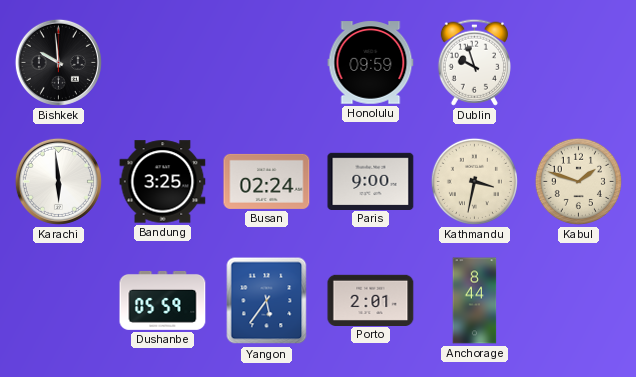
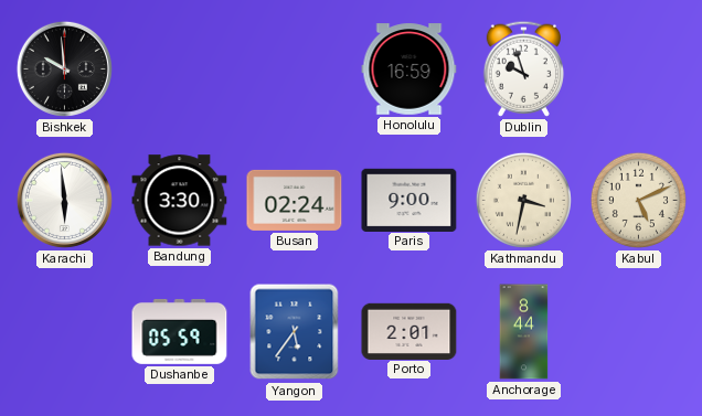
Honolulu: 09:59 -> 16:59 (410, 70)
Bandung: 3:25 -> 3:30 (180, 201)
Kabul: 1:48 -> 5:11 (638, 200)
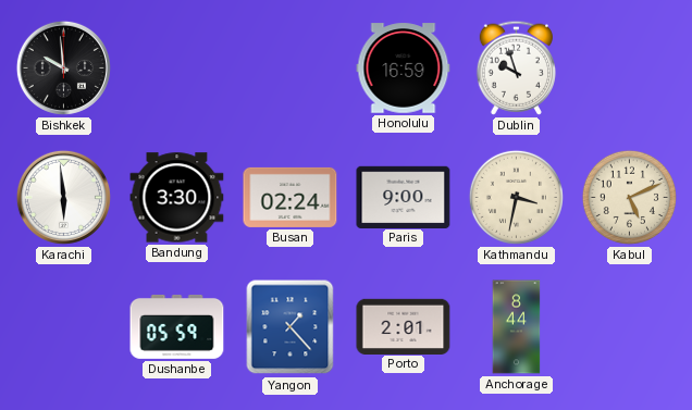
Yangon: 5:36 -> 1:23 (291, 327)
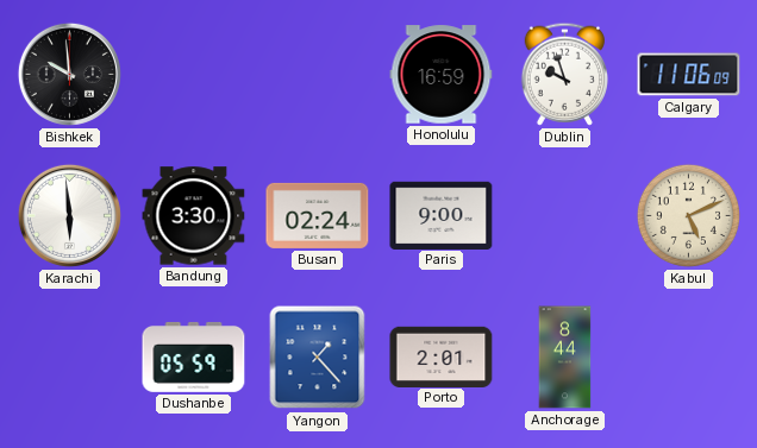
Calgary: none -> 11:06 (689, 75)
Kathmandu: 3:32 -> none (516, 197)
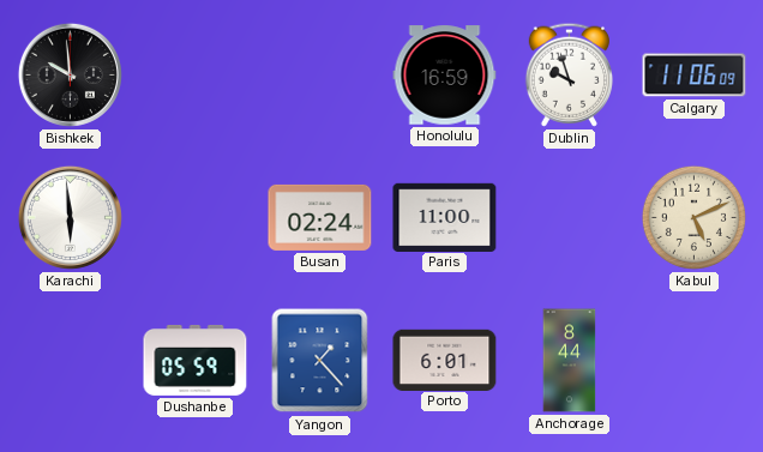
Bandung: 3:30 -> none (194, 216)
Paris: 9:00 -> 11:00 (445, 217)
Porto: 2:01 -> 6:01 (445, 360)
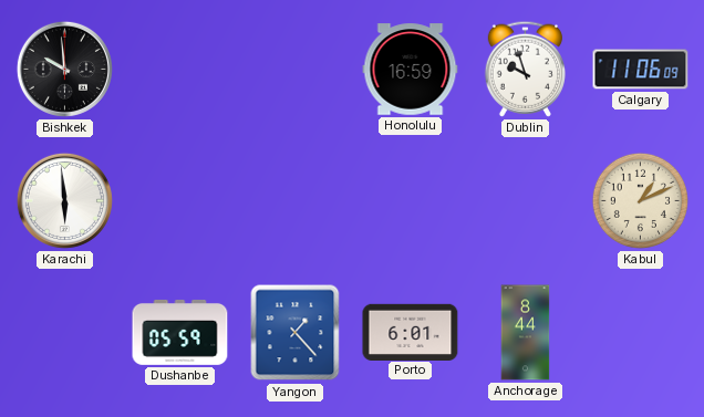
Busan: 02:24 -> none (320, 217)
Paris: 11:00 -> none (445, 217)
Kabul: 5:11 -> 1:11 (640, 200)
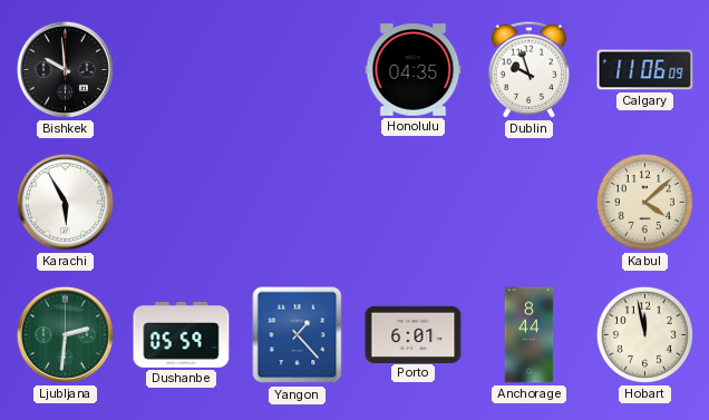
Honolulu: 16:59 -> 04:35 (414, 70)
Karachi: 5:59 -> 5:55 (65, 202)
Kabul: 1:11 -> 4:08 (644, 202)
Ljubljana: none -> 2:31 (65, 334)
Hobart: none -> 11:58 (644, 334)
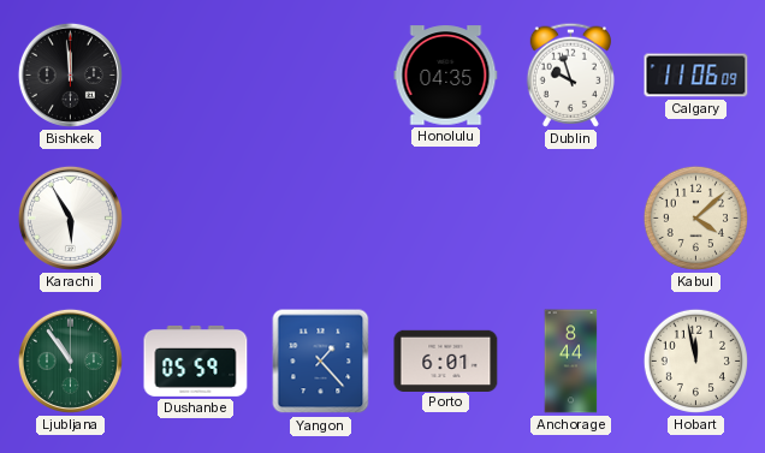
Bishkek: 9:59 -> 11:59 (70, 74)
Ljubljana: 2:31 -> 10:54 (70, 360)
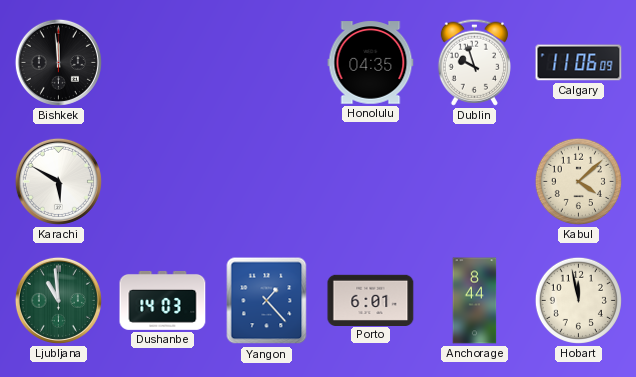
Karachi: 5:55 -> 5:50 (58, 181)
Ljubljana: 10:54 -> 10:59 (58, 300)
Dushanbe: 05:59 -> 14:03 (163, 300)
